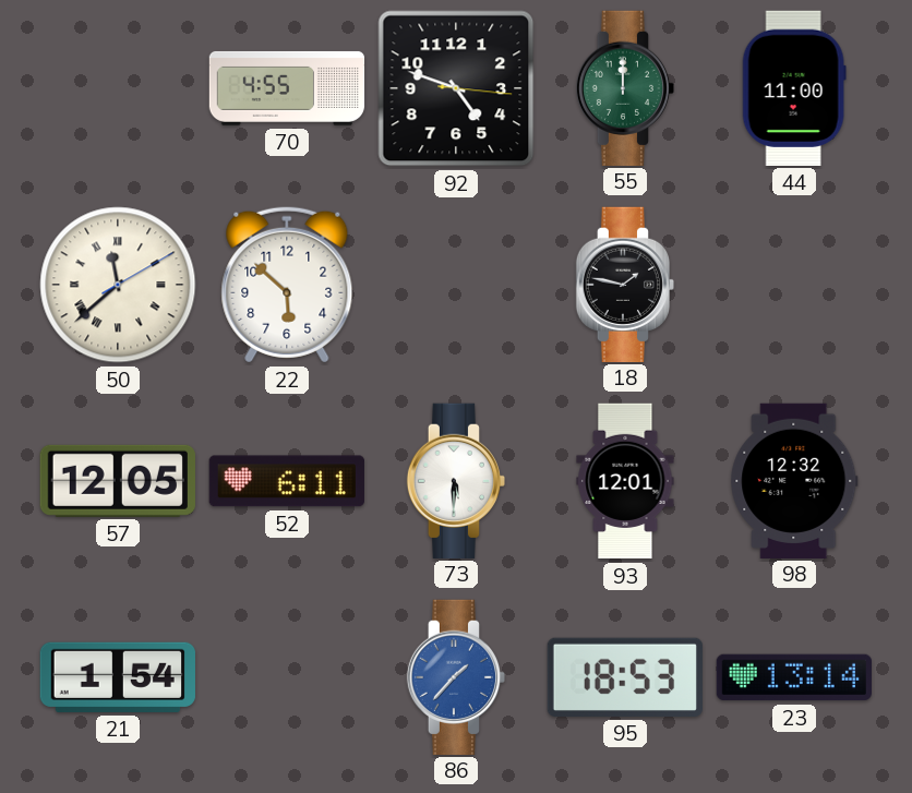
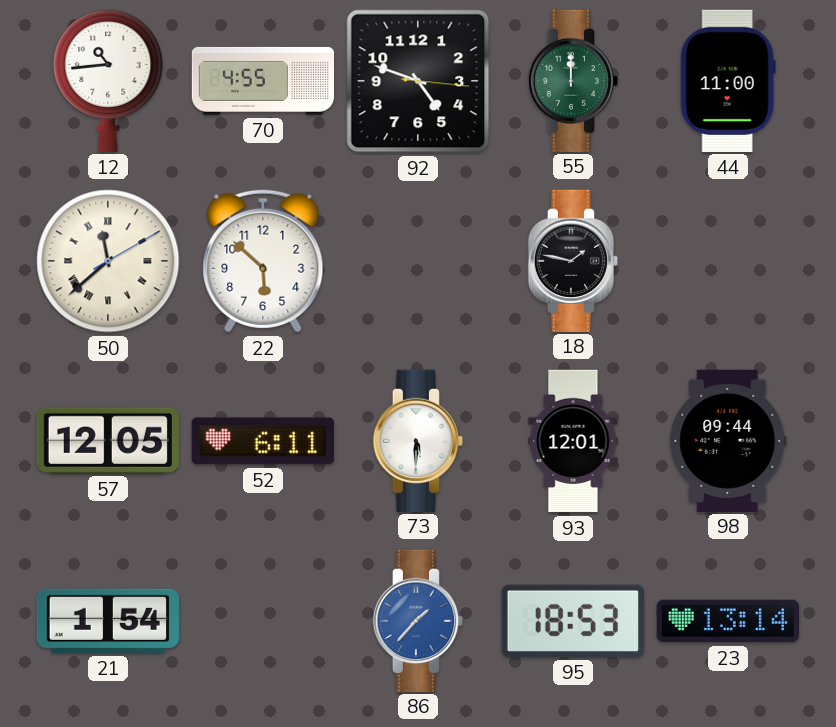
12: none -> 10:44 (108, 80)
98: 12:32 -> 09:44 (728, 440)
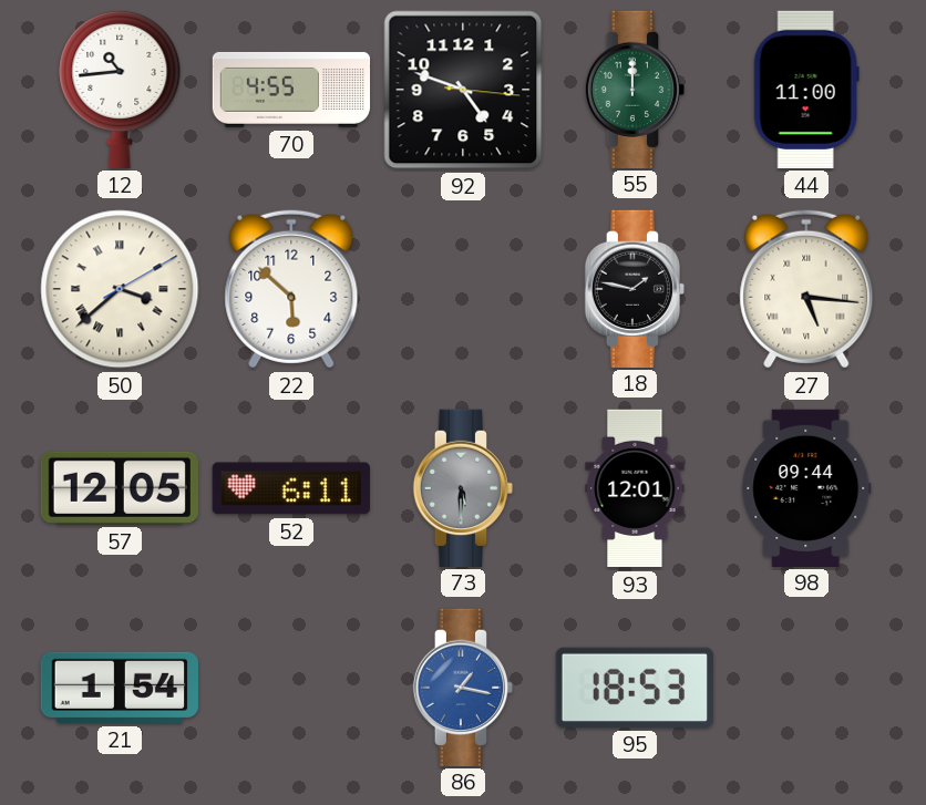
50: 11:38 -> 3:38 (120, 289)
27: none -> 5:16 (806, 289)
73 dial: white -> grey (462, 487)
86: 1:37 -> 1:17 (462, 687)
23: 13:14 -> none (727, 621)
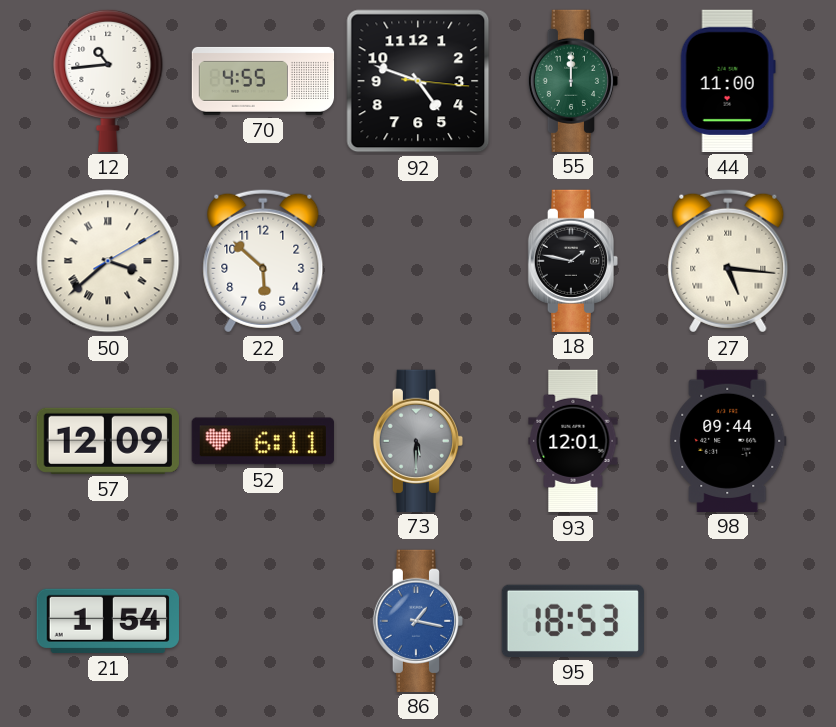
57: 12:05 -> 12:09 (108, 441)
